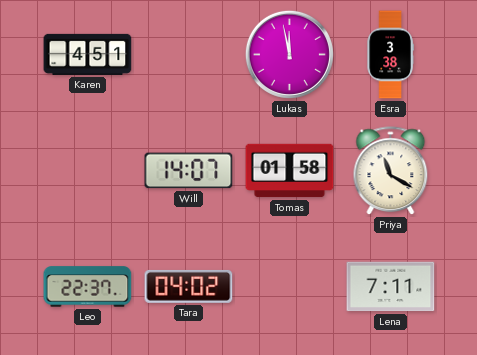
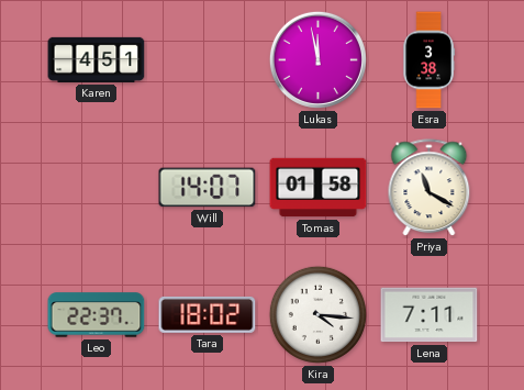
Tara: 04:02 -> 18:02 (208, 314)
Kira: none -> 4:16 (317, 314)
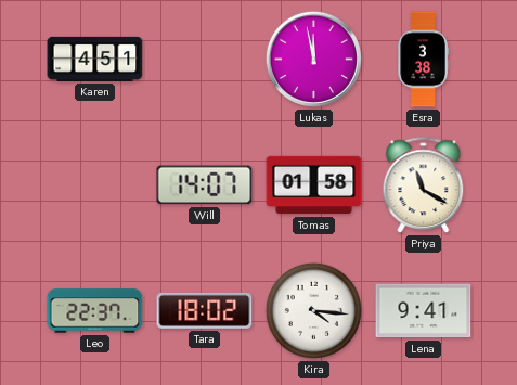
Lena: 7:11 -> 9:41 (424, 311)
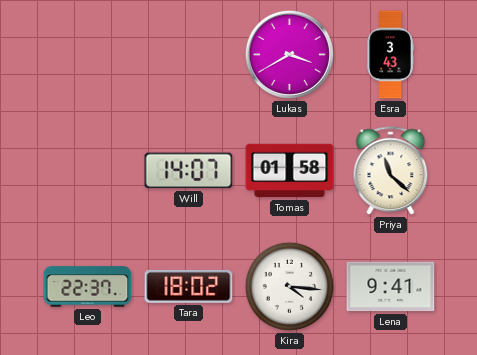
Karen: 4:51 -> none (95, 59)
Lukas: 11:58 -> 3:40 (289, 54)
Esra: 3:38 -> 3:43 (390, 55)
Priya: 11:20 -> 11:22 (391, 171)
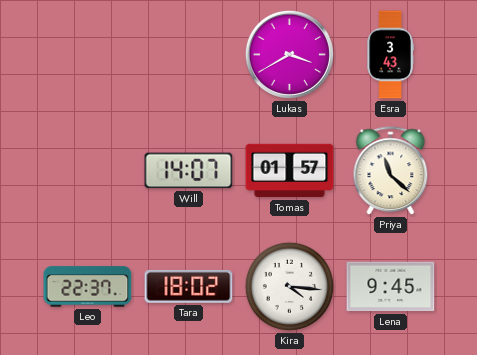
Tomas: 01:58 -> 01:57 (290, 171)
Lena: 9:41 -> 9:45 (391, 287)
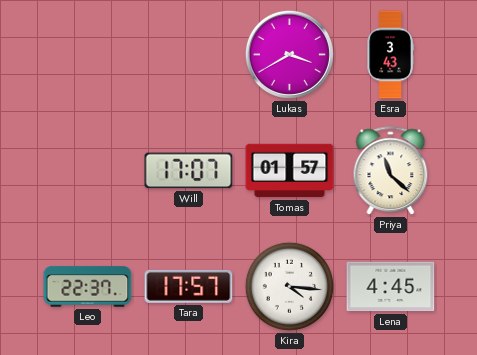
Will: 14:07 -> 17:07 (189, 171)
Tara: 18:02 -> 17:57 (189, 286)
Lena: 9:45 -> 4:45 (391, 287)
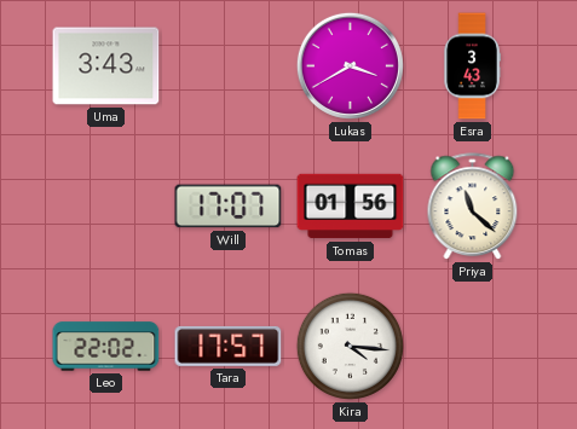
Uma: none -> 3:43 (106, 66)
Tomas: 01:57 -> 01:56 (351, 207)
Leo: 22:37 -> 22:02 (106, 347)
Lena: 4:45 -> none (391, 287)
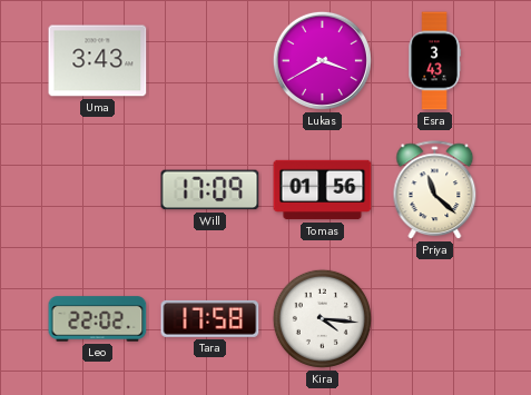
Will: 17:07 -> 17:09 (210, 190)
Tara: 17:57 -> 17:58 (210, 318)
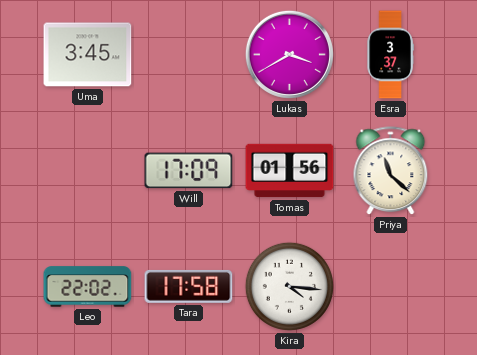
Uma: 3:43 -> 3:45 (88, 55)
Esra: 3:43 -> 3:37 (390, 55)
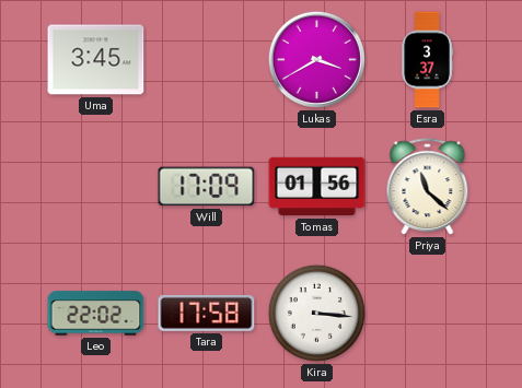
Kira: 4:16 -> 3:16 (316, 313)
